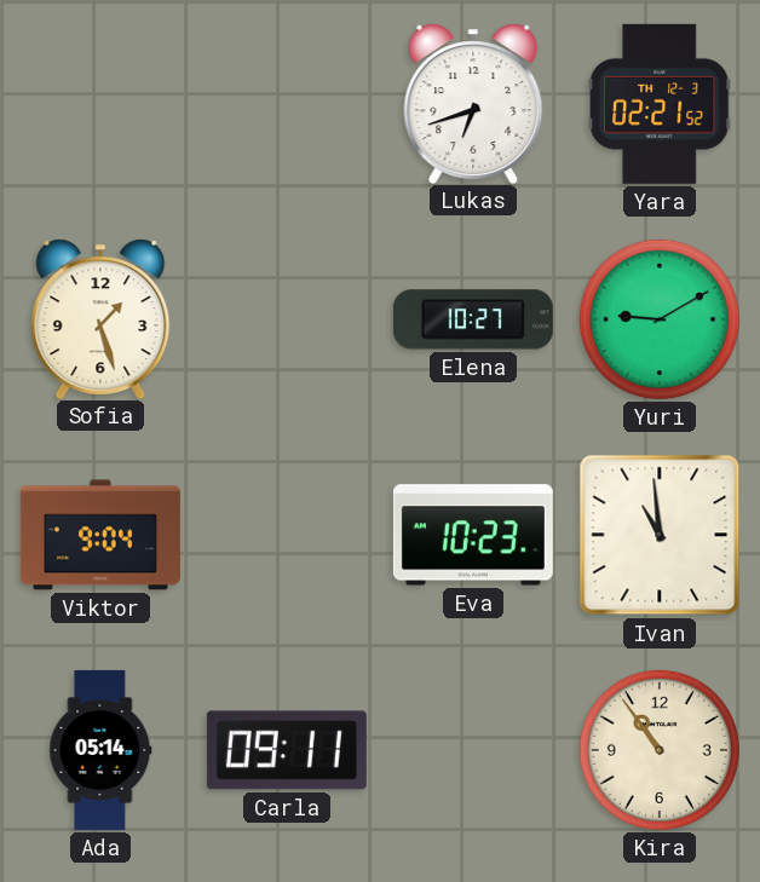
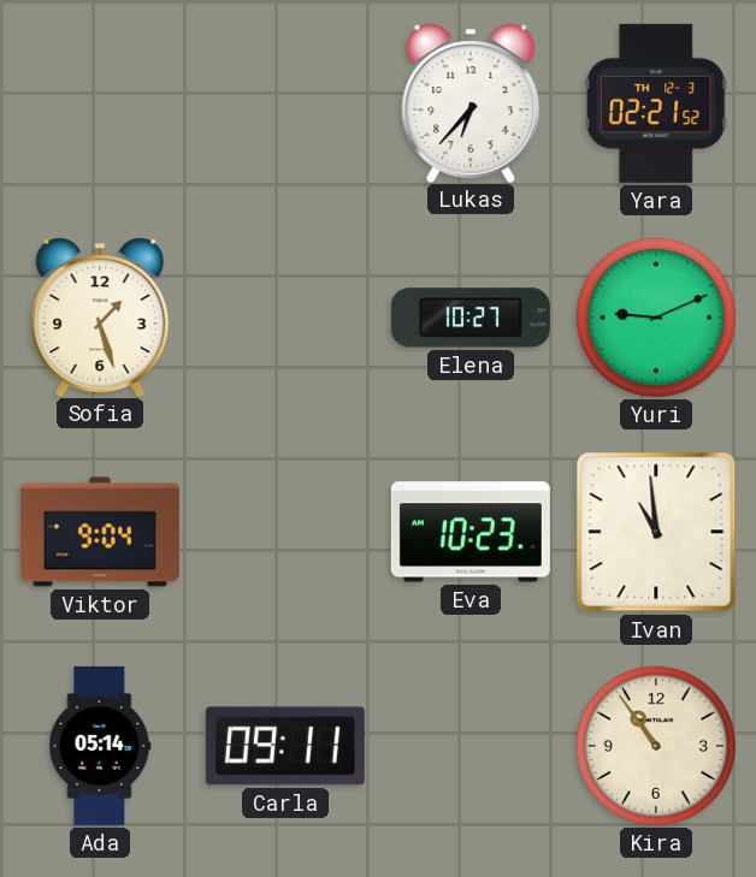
Lukas: 6:42 -> 6:37 (471, 102)
Yuri: 9:10 -> 9:11 (656, 318)
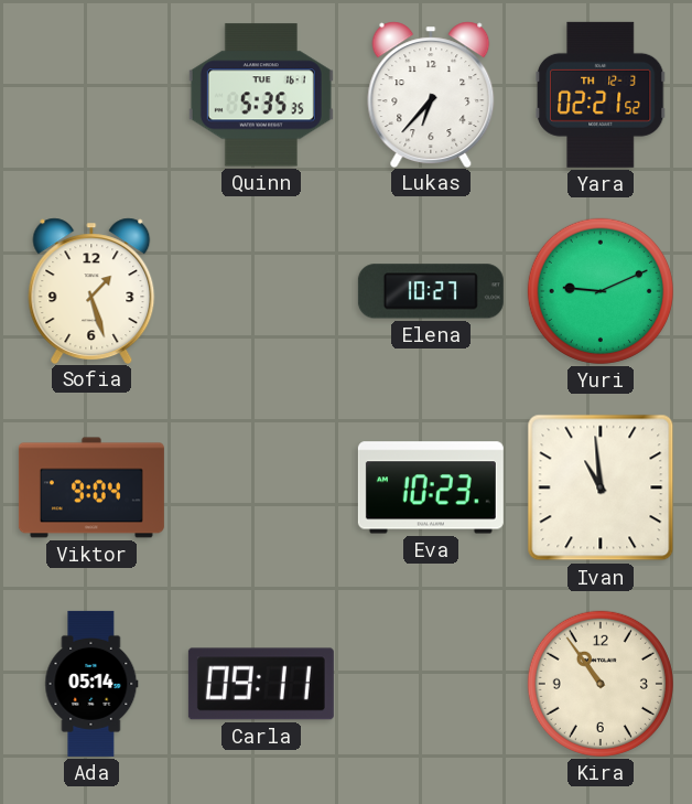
Quinn: none -> 5:35 (261, 95)
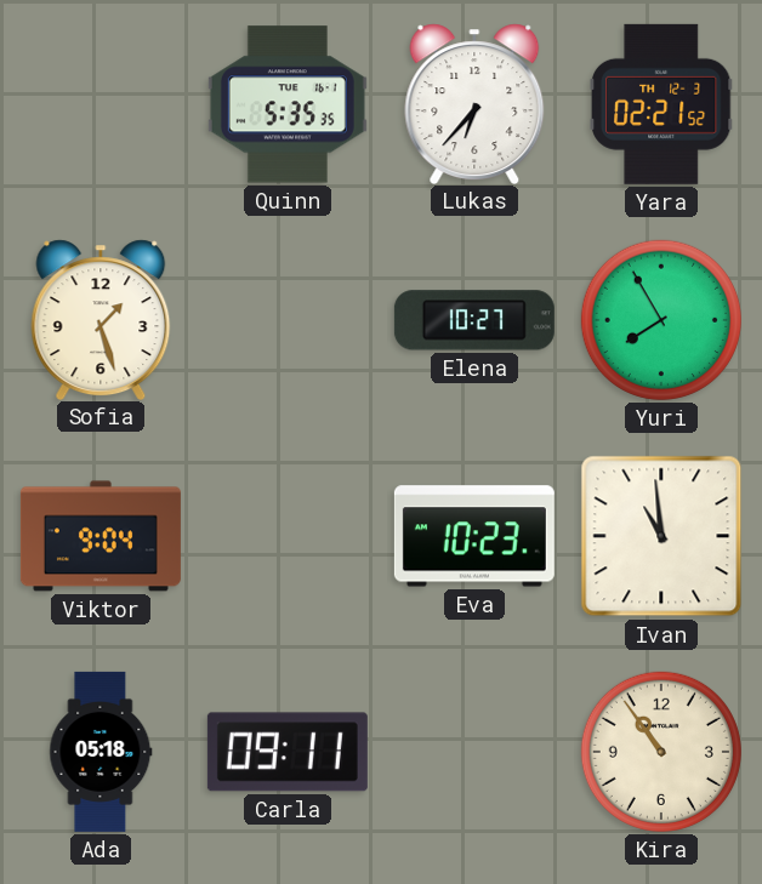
Yuri: 9:11 -> 7:55 (661, 320)
Ada: 05:14 -> 05:18 (101, 752)
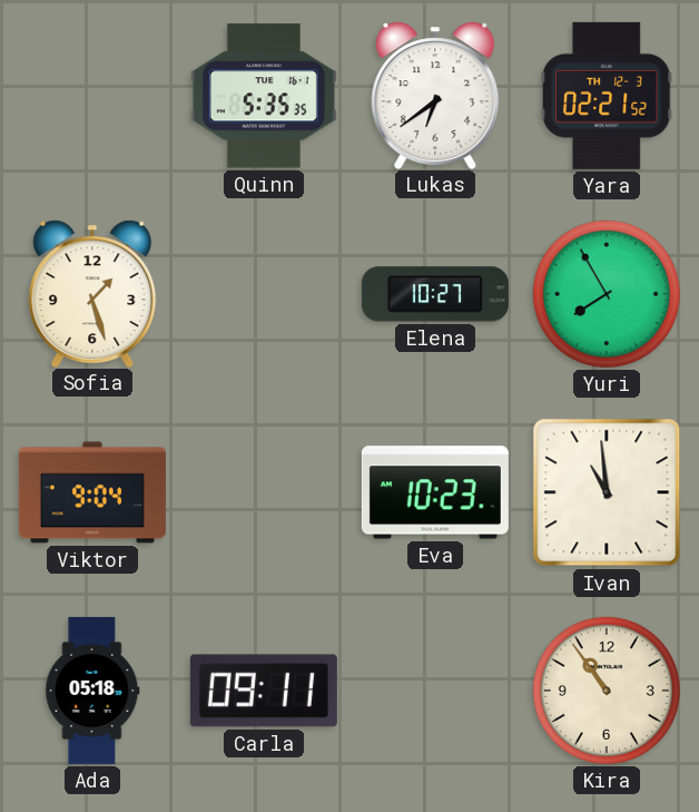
Lukas: 6:37 -> 6:39 (435, 95)
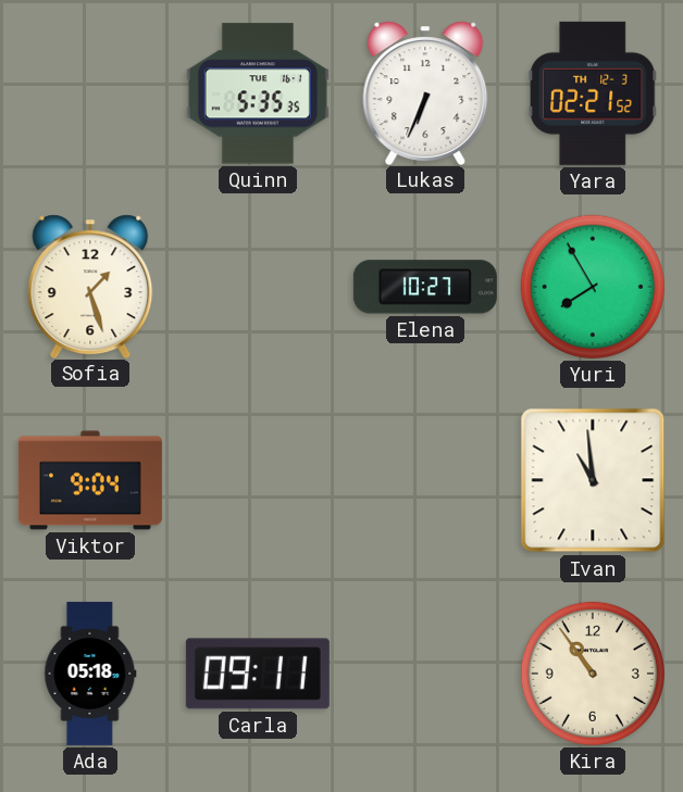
Lukas: 6:39 -> 6:34 (425, 92)
Eva: 10:23 -> none (435, 492)
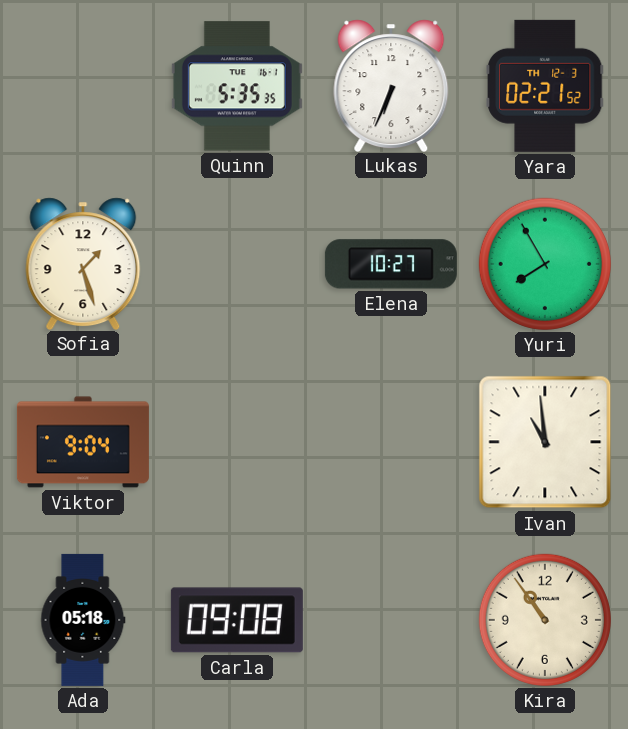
Carla: 09:11 -> 09:08 (237, 620)
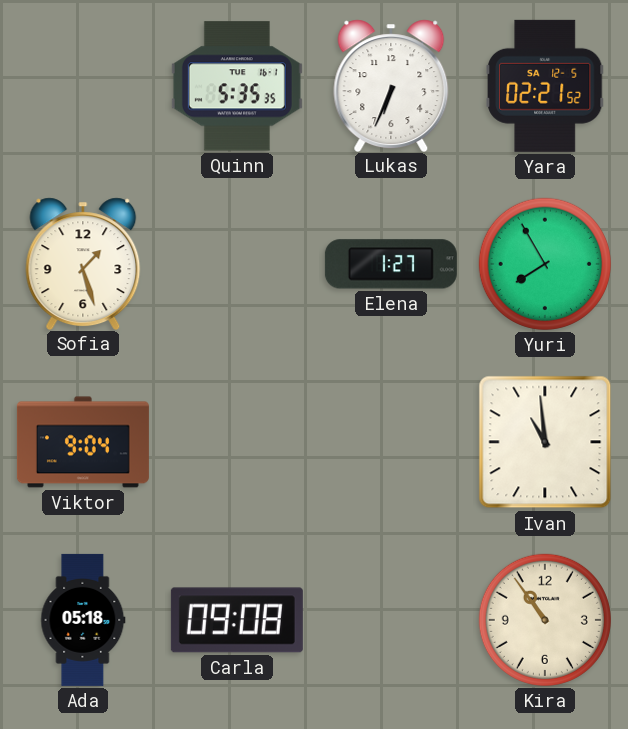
Yara date: TH 12-3 -> SA 12-5 (546, 86)
Elena: 10:27 -> 1:27 (391, 264)
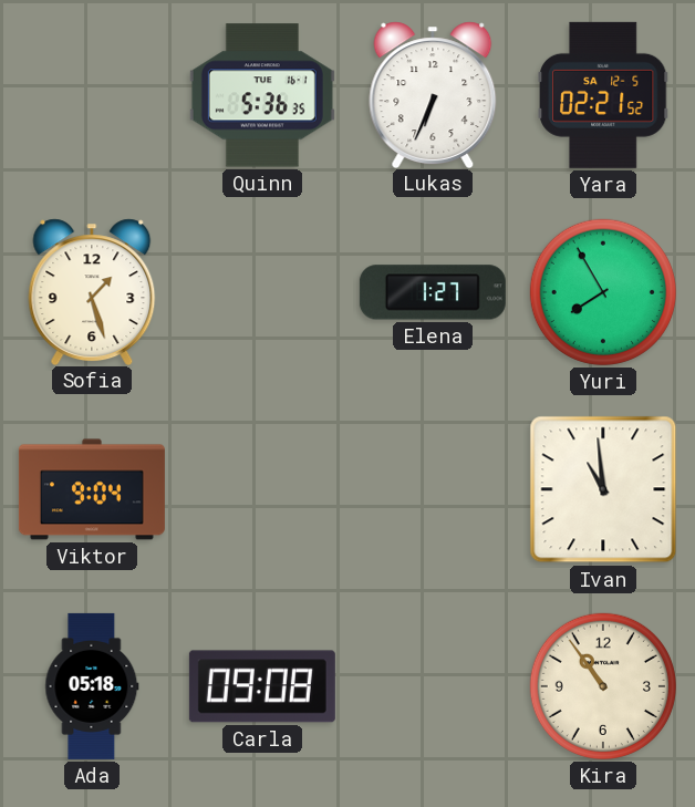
Quinn: 5:35 -> 5:36 (262, 95)
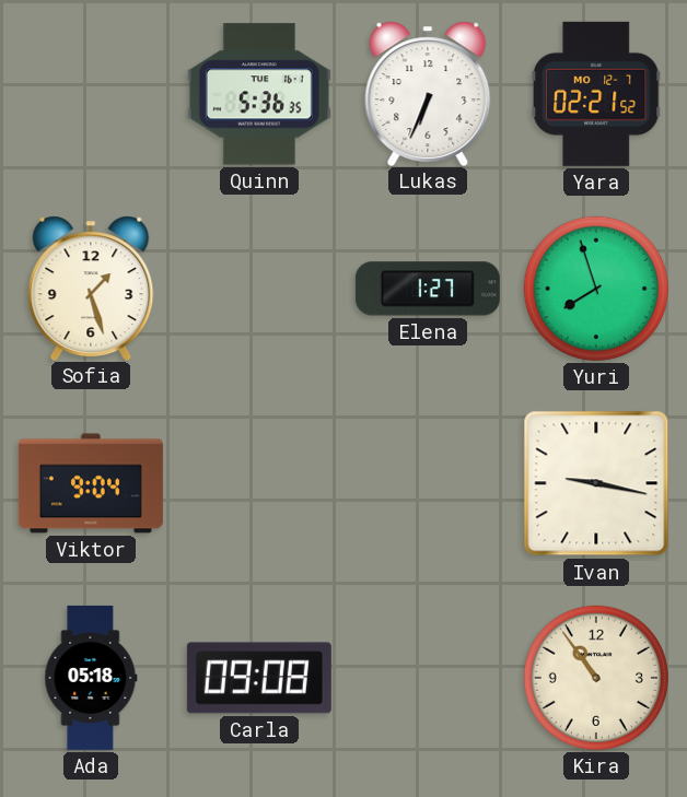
Yara date: SA 12-5 -> MO 12-7 (597, 94)
Yuri: 7:55 -> 7:57 (596, 289)
Ivan: 10:59 -> 9:17 (596, 483)
